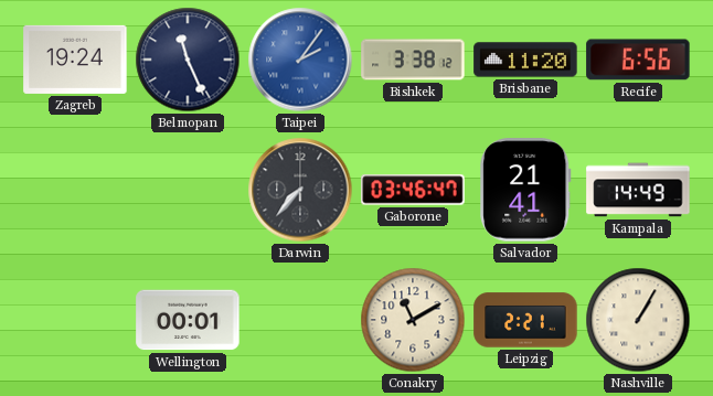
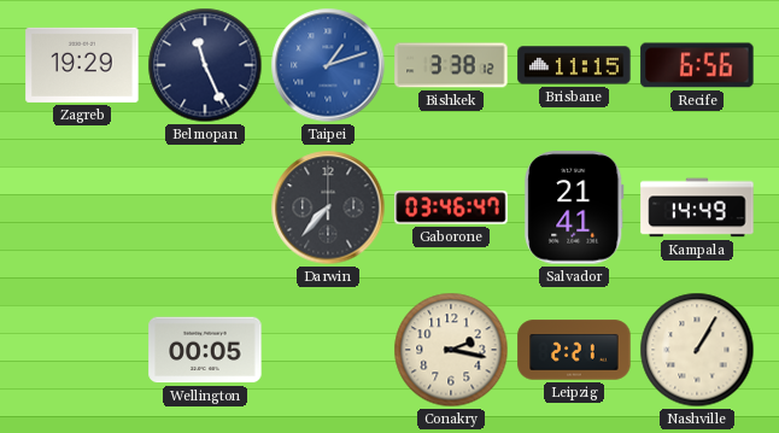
Zagreb: 19:24 -> 19:29 (82, 65)
Taipei: 2:06 -> 1:12 (328, 65)
Brisbane: 11:20 -> 11:15 (574, 65)
Wellington: 00:01 -> 00:05 (205, 350)
Conakry: 11:10 -> 2:17 (451, 350)
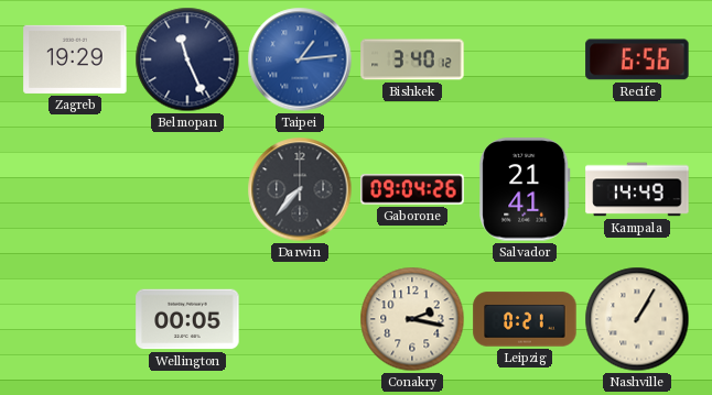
Taipei: 1:12 -> 1:14 (300, 59)
Bishkek: 3:38 -> 3:40 (412, 59)
Brisbane: 11:15 -> none (574, 65)
Gaborone: 03:46 -> 09:04 (412, 189)
Leipzig: 2:21 -> 0:21 (525, 319)
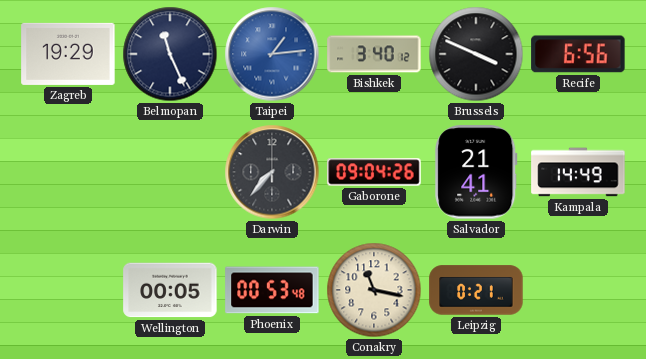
Brussels: none -> 3:49 (476, 54)
Phoenix: none -> 00:53 (272, 290)
Conakry: 2:17 -> 11:17 (374, 290)
Nashville: 1:05 -> none (637, 319)
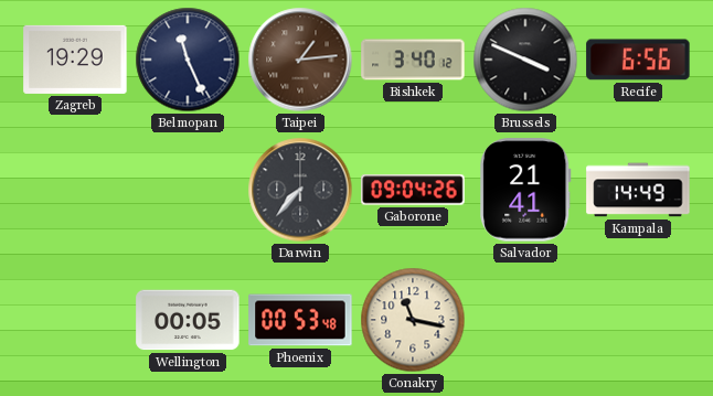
Taipei dial: blue -> brown (300, 60)
Leipzig: 0:21 -> none (476, 290)
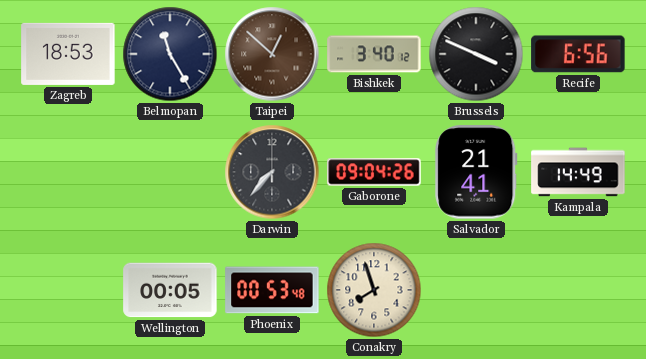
Zagreb: 19:29 -> 18:53 (68, 54)
Belmopan: 11:26 -> 11:25 (170, 54)
Taipei: 1:14 -> 12:52 (272, 54)
Conakry: 11:17 -> 7:57 (374, 290)
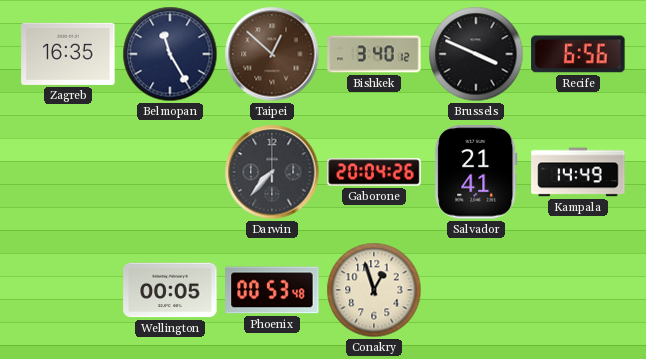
Zagreb: 18:53 -> 16:35 (68, 54)
Gaborone: 09:04 -> 20:04 (374, 172)
Conakry: 7:57 -> 12:57 (374, 290)
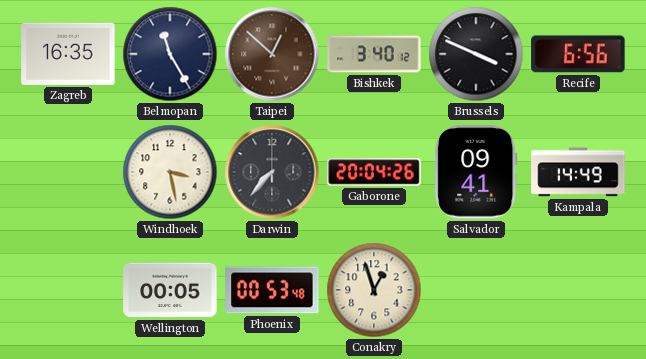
Windhoek: none -> 3:28 (170, 172)
Salvador: 21:41 -> 09:41 (476, 172)
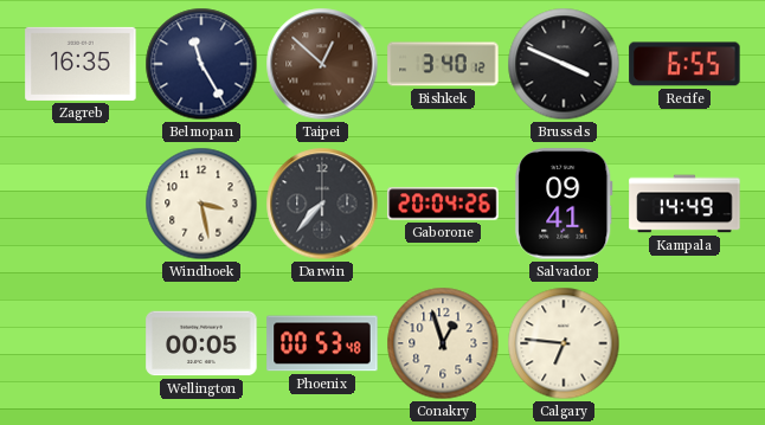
Recife: 6:56 -> 6:55 (684, 64)
Calgary: none -> 6:46 (564, 343)
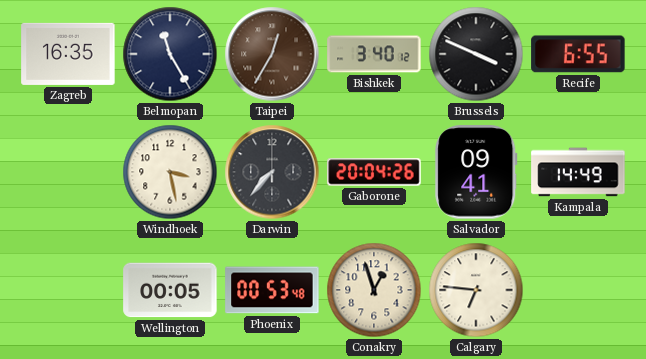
Taipei: 12:52 -> 12:35 (272, 54)
